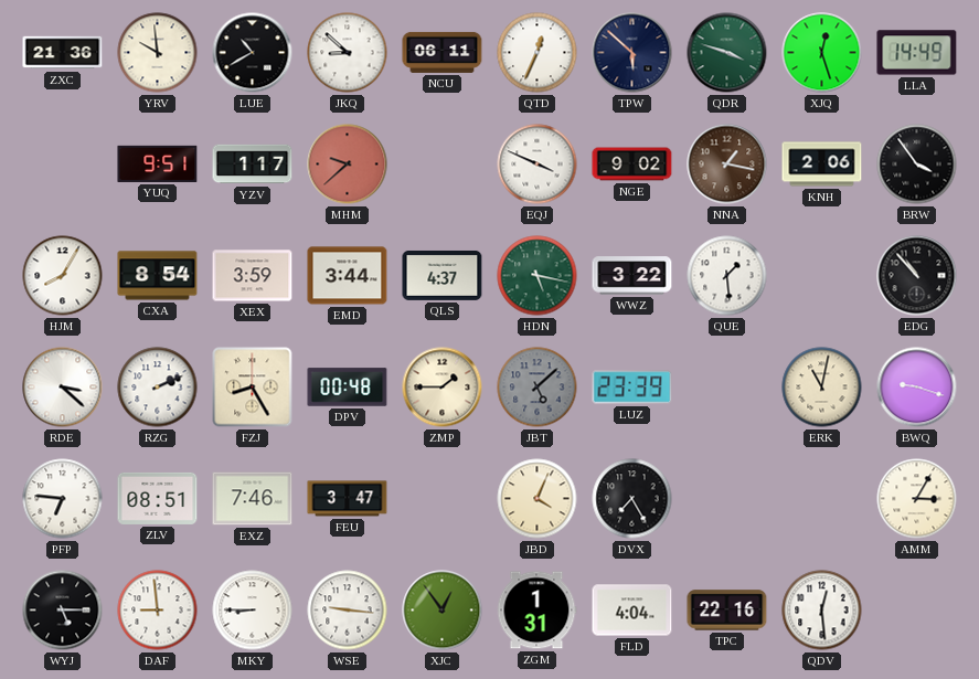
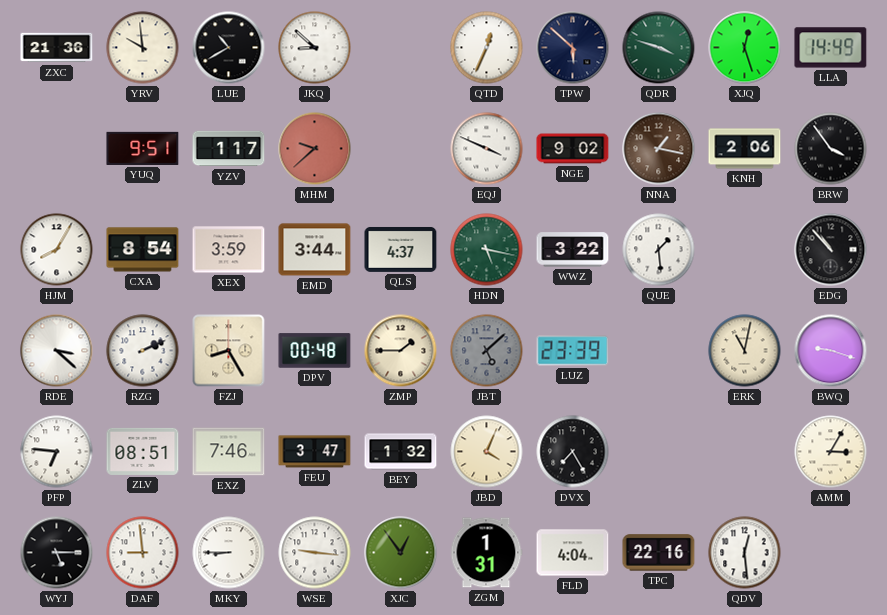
NCU: 06:11 -> none (443, 52)
BEY: none -> 1:32 (401, 452)
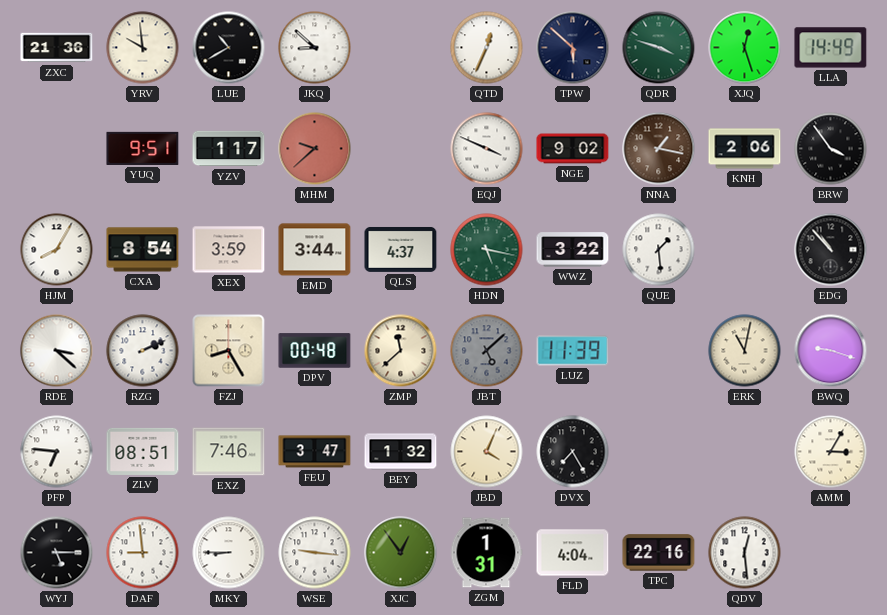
ZMP: 1:45 -> 11:38 (401, 351)
LUZ: 23:39 -> 11:39 (573, 351)
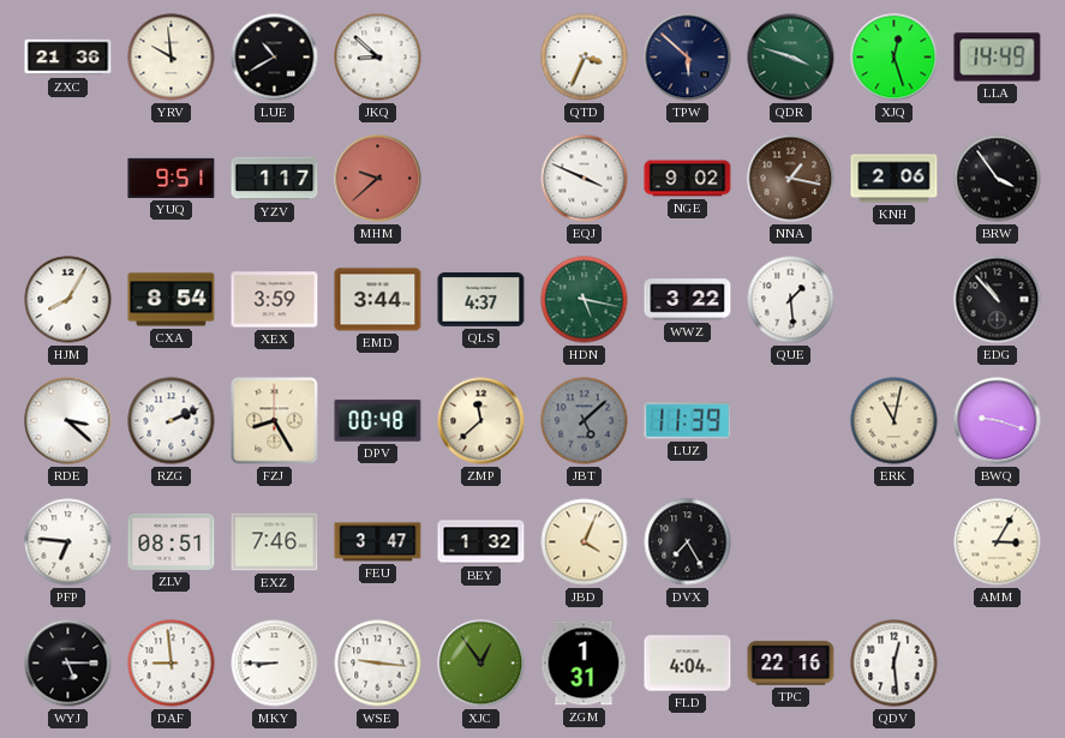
QTD: 12:34 -> 3:34 (585, 58)
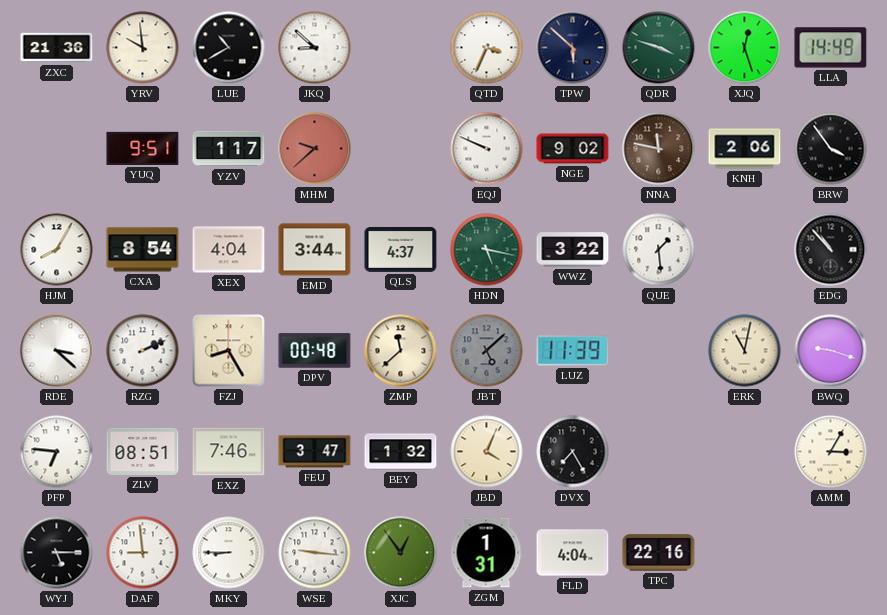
EQJ: 3:49 -> 9:49 (487, 149)
NNA: 1:17 -> 11:47 (659, 149)
XEX: 3:59 -> 4:04 (229, 250)
QDV: 12:29 -> none (895, 664)
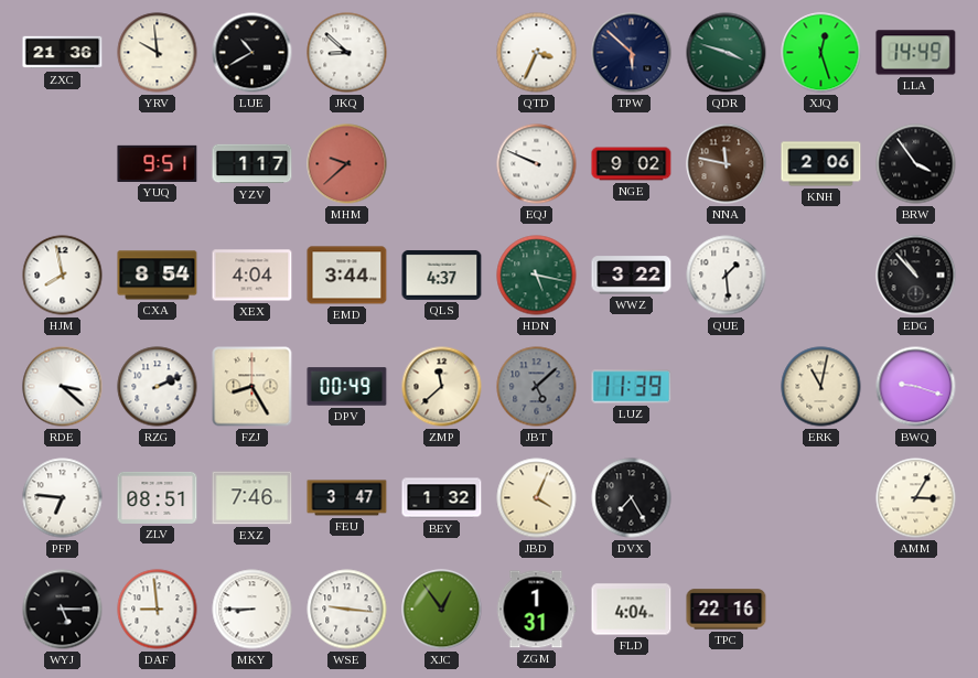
HJM: 8:05 -> 7:58 (63, 276)
DPV: 00:48 -> 00:49 (347, 387)
